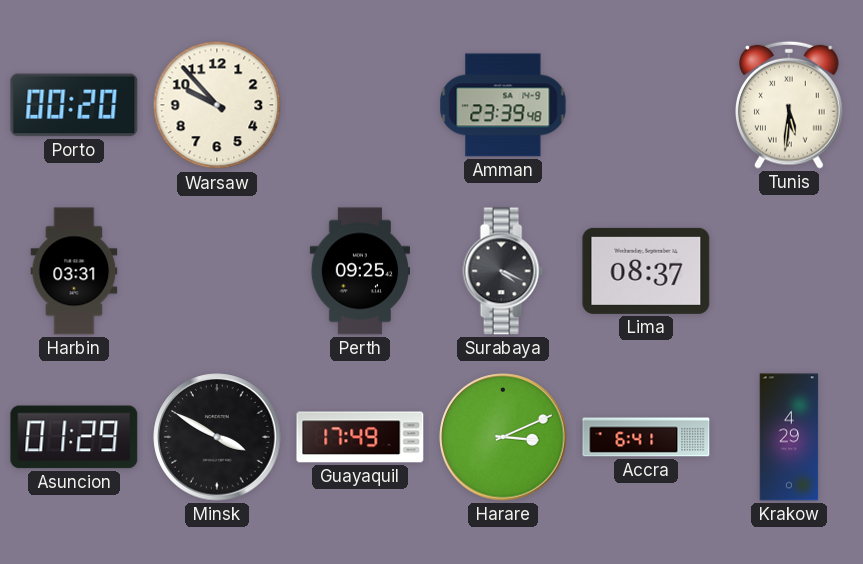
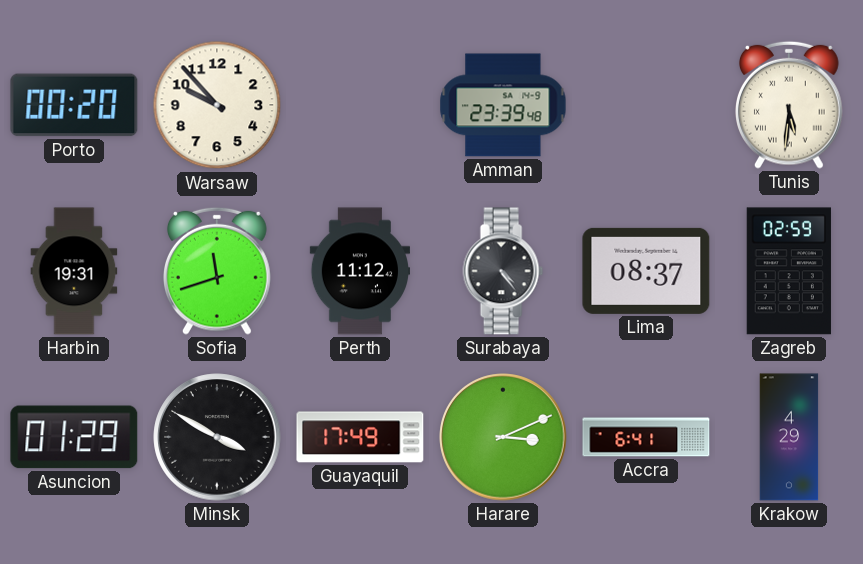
Harbin: 03:31 -> 19:31 (74, 271)
Sofia: none -> 11:42 (218, 271)
Perth: 09:25 -> 11:12 (359, 271)
Surabaya: 4:19 -> 4:24 (503, 271)
Zagreb: none -> 02:59 (789, 271)
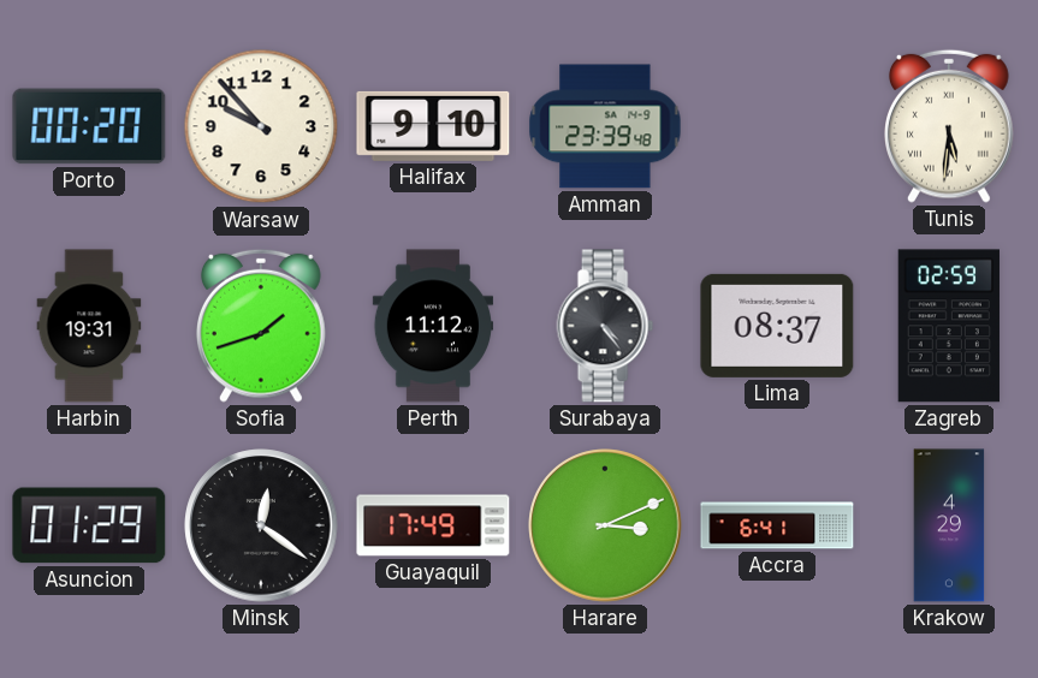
Halifax: none -> 9:10 (433, 126)
Sofia: 11:42 -> 1:42 (262, 326)
Minsk: 3:50 -> 12:21 (261, 525)
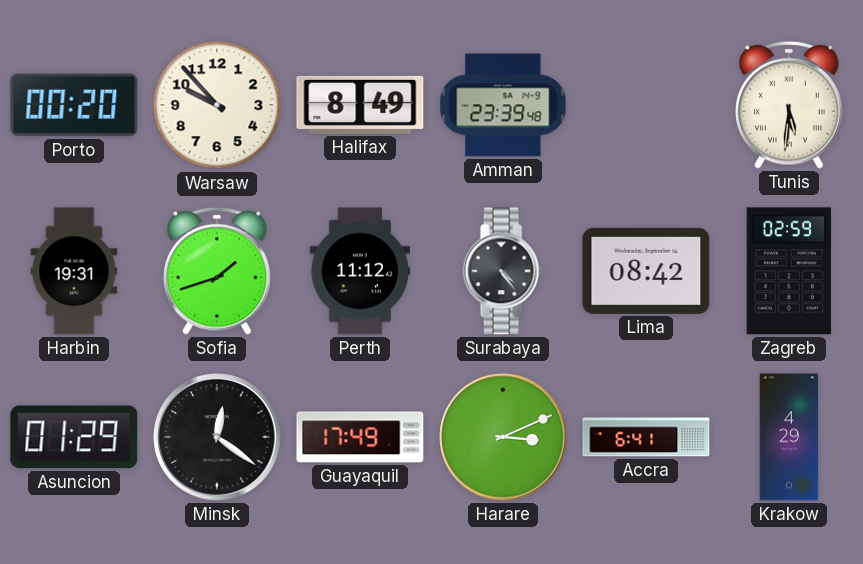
Halifax: 9:10 -> 8:49 (360, 105)
Lima: 08:37 -> 08:42 (646, 271)
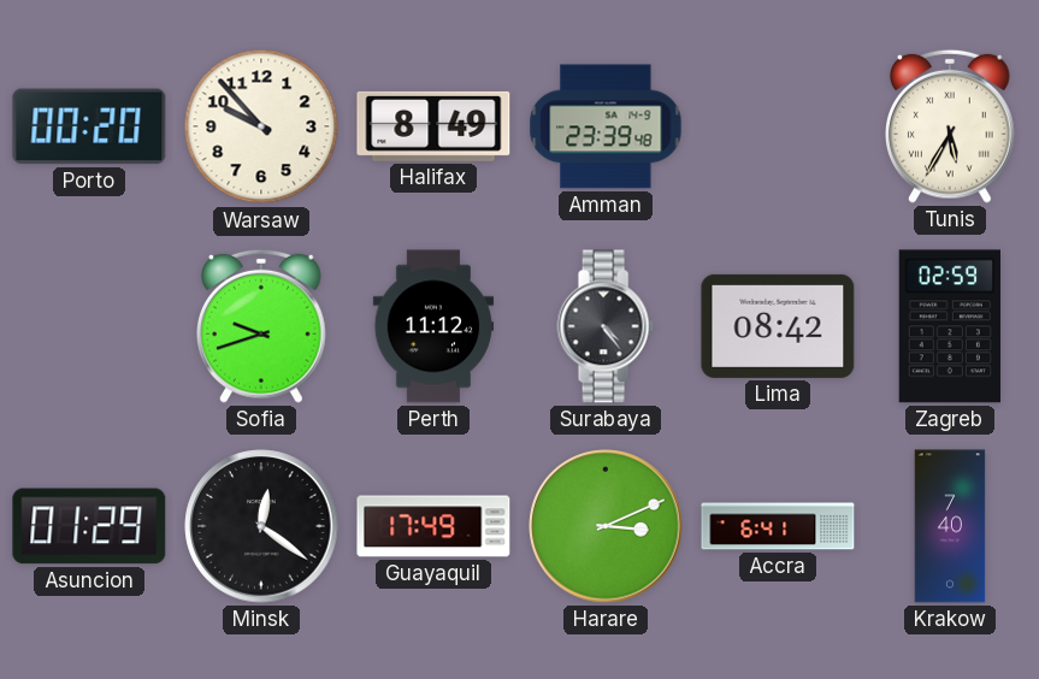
Tunis: 5:31 -> 5:35 (951, 126)
Harbin: 19:31 -> none (74, 271)
Sofia: 1:42 -> 9:42 (262, 326)
Krakow: 4:29 -> 7:40 (950, 526)
